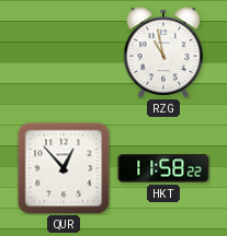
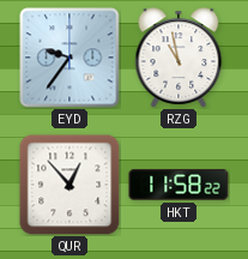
EYD: none -> 9:36 (69, 58)
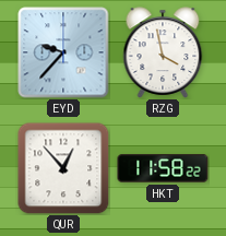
EYD: 9:36 -> 9:37 (63, 52)
RZG: 10:58 -> 3:58 (163, 52)
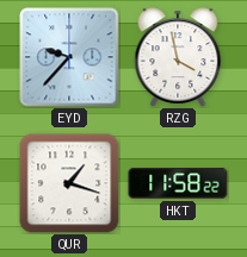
QUR: 12:53 -> 1:18 (69, 183)
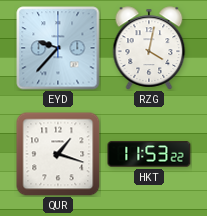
RZG: 3:58 -> 4:02 (149, 48)
HKT: 11:58 -> 11:53 (149, 154)
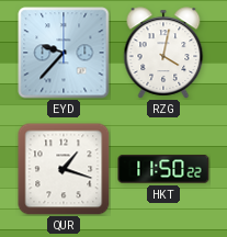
HKT: 11:53 -> 11:50 (163, 169)
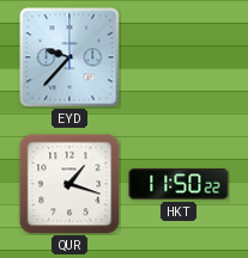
RZG: 4:02 -> none (163, 53)
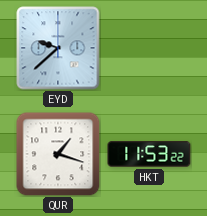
EYD: 9:37 -> 9:38 (58, 48)
HKT: 11:50 -> 11:53 (149, 154)
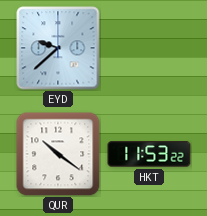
QUR: 1:18 -> 10:21 (58, 154)
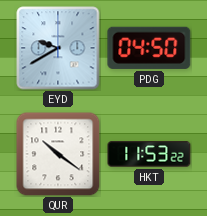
EYD: 9:38 -> 9:40 (58, 48)
PDG: none -> 04:50 (149, 48)
